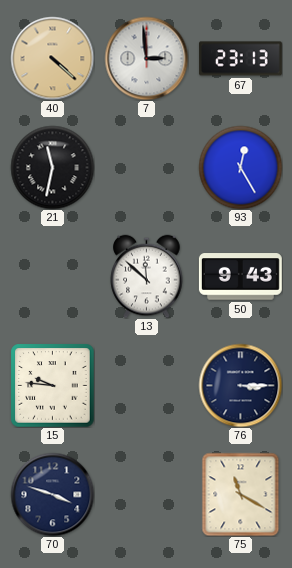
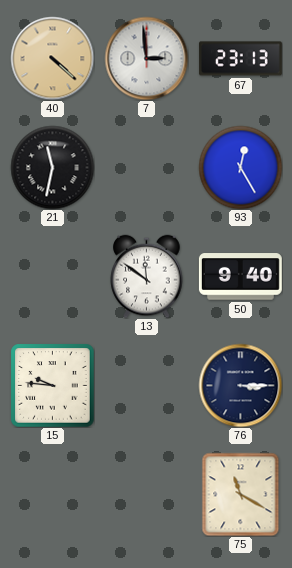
13: 11:52 -> 11:51 (147, 276)
50: 9:43 -> 9:40 (240, 277)
70: 3:48 -> none (52, 494)
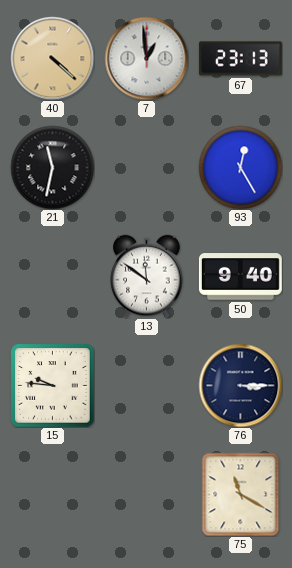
7: 2:59 -> 12:59 (146, 58)
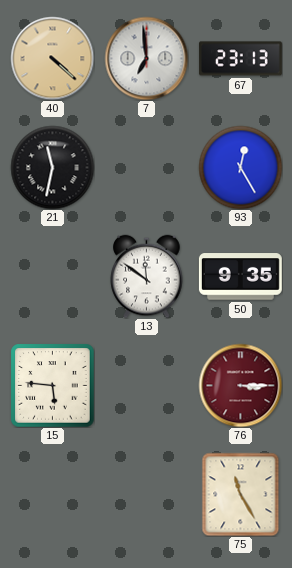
7: 12:59 -> 6:59 (146, 58)
50: 9:40 -> 9:35 (240, 277)
15: 9:46 -> 5:46 (52, 385)
76 dial: navy -> burgundy (240, 385)
75: 11:20 -> 11:25 (241, 494)
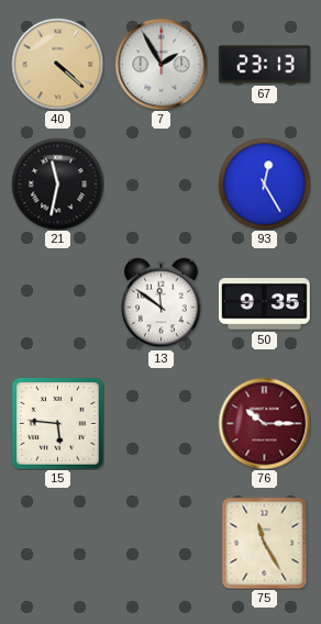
7: 6:59 -> 1:55 (160, 64)
76: 3:15 -> 10:15 (264, 423)
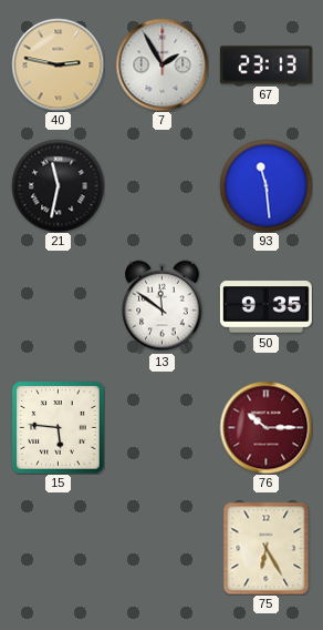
40: 4:22 -> 2:47 (58, 64)
93: 12:25 -> 11:29 (265, 185)
75: 11:25 -> 6:25 (267, 548)
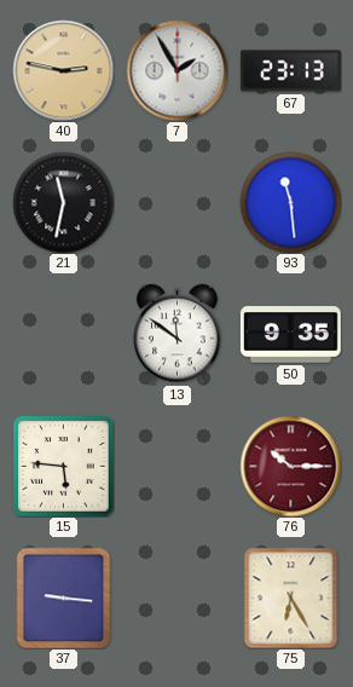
37: none -> 9:16 (64, 597)
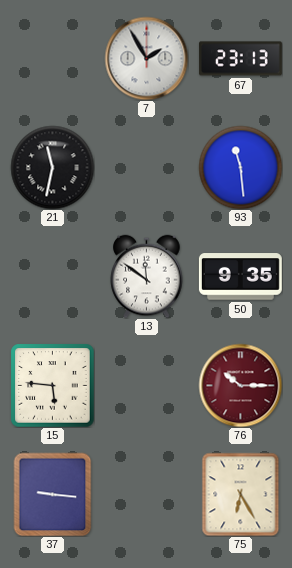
40: 2:47 -> none (63, 70)
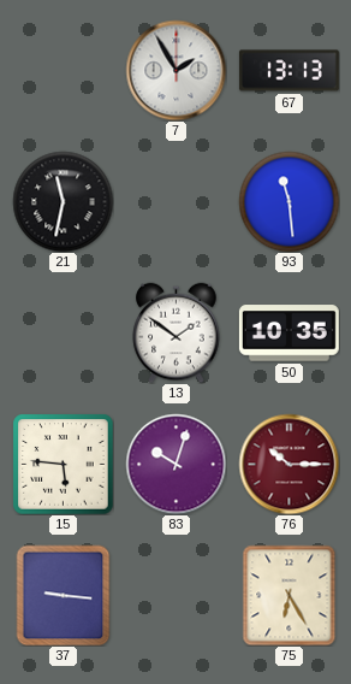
67: 23:13 -> 13:13 (288, 71)
13: 11:51 -> 1:51 (177, 332)
50: 9:35 -> 10:35 (288, 334)
83: none -> 10:03 (175, 464)
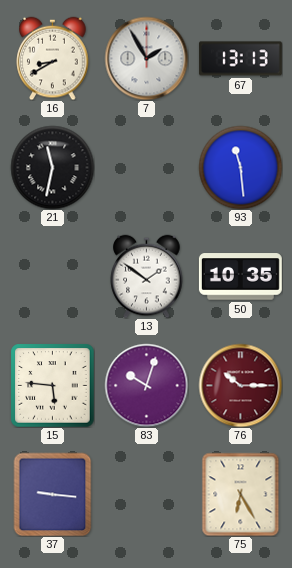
16: none -> 8:40 (53, 58)
